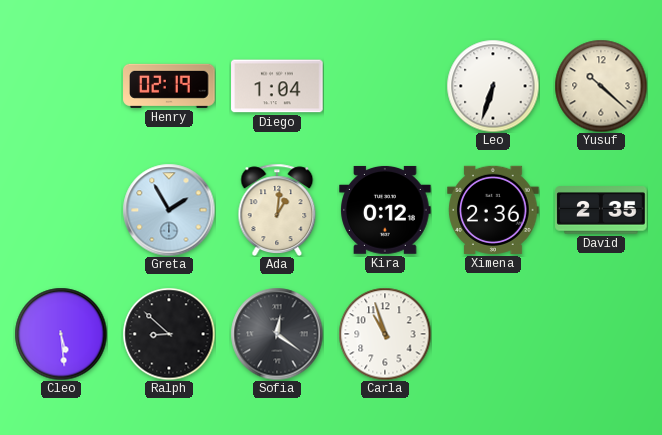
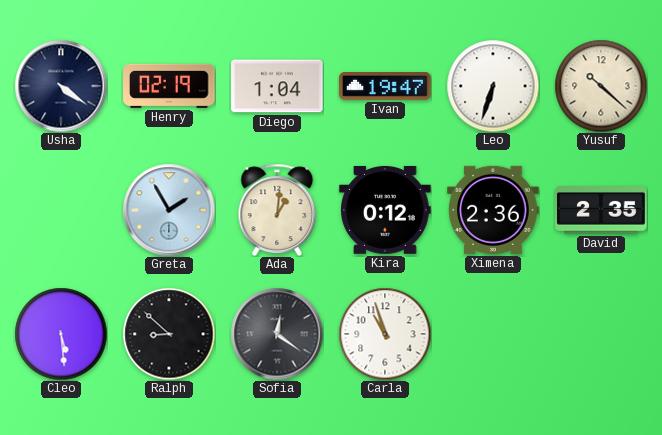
Usha: none -> 4:21 (61, 86)
Ivan: none -> 19:47 (385, 87)
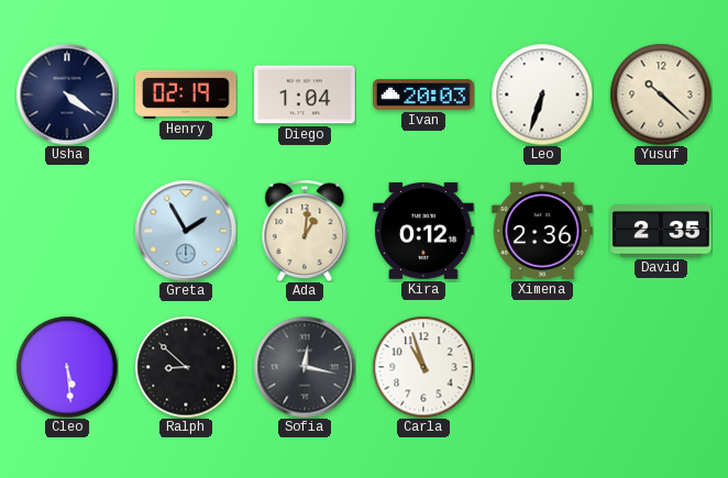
Ivan: 19:47 -> 20:03 (423, 96)
Sofia: 12:21 -> 12:17 (305, 367)
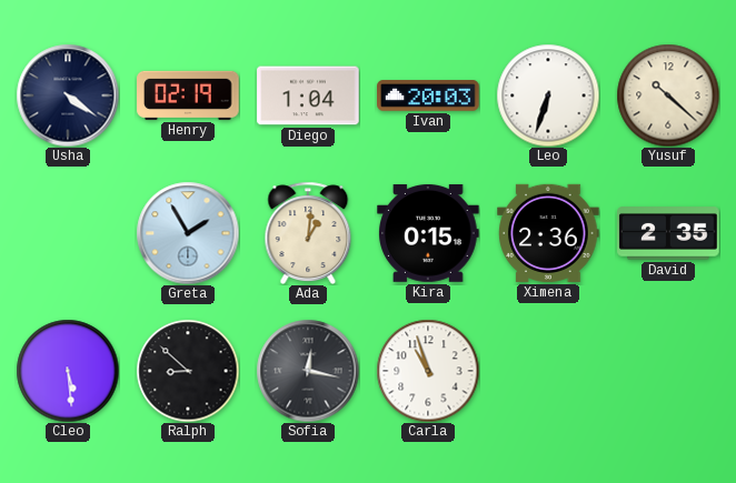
Kira: 0:12 -> 0:15 (428, 233)
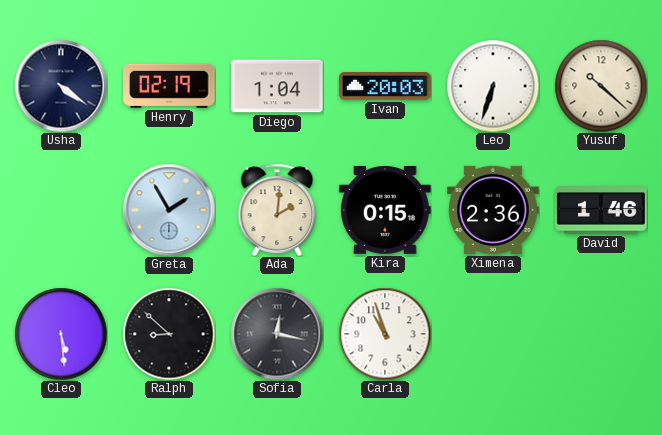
Ada: 1:01 -> 2:01 (277, 209)
David: 2:35 -> 1:46 (601, 210)
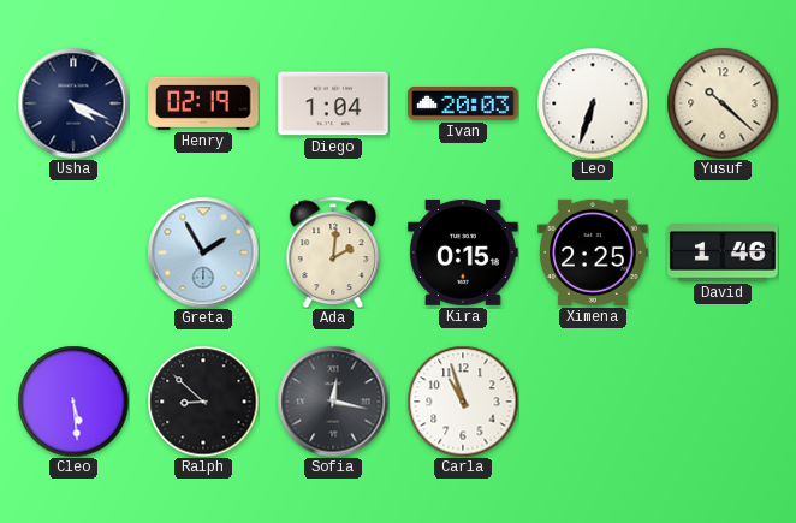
Usha: 4:21 -> 4:19 (73, 103)
Ximena: 2:36 -> 2:25 (593, 252)
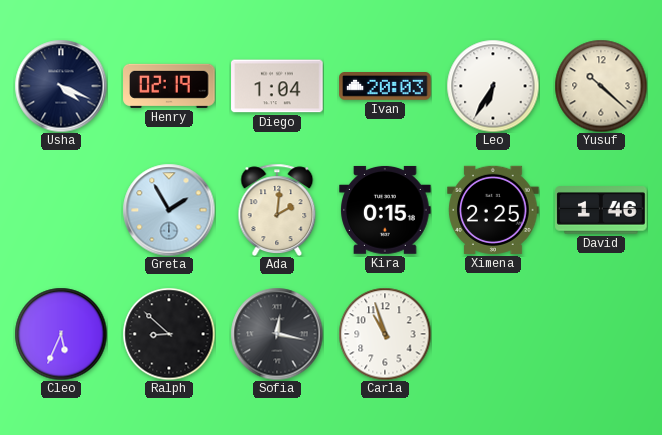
Leo: 6:33 -> 6:35 (493, 86)
Cleo: 5:29 -> 5:34 (61, 334)
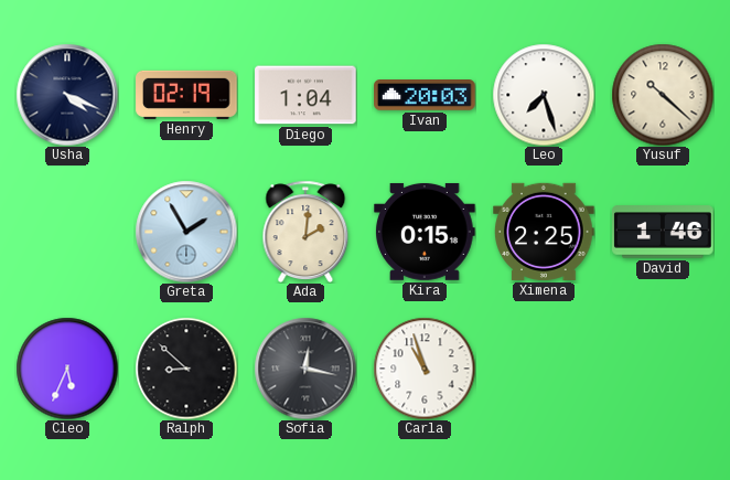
Leo: 6:35 -> 7:27 (544, 95)
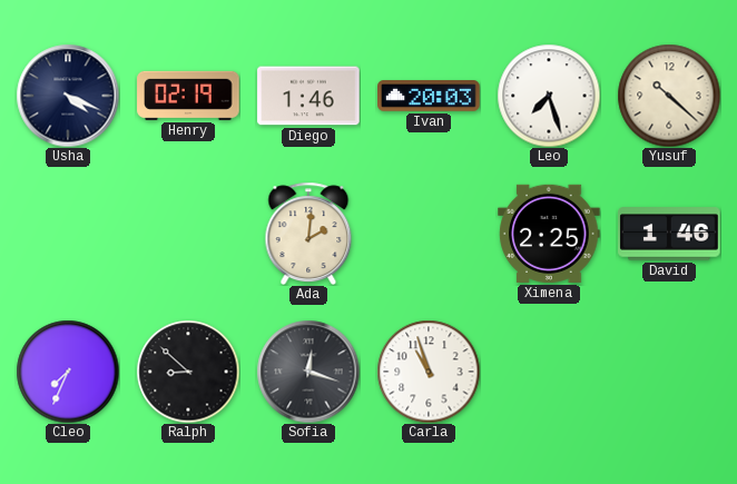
Diego: 1:04 -> 1:46 (308, 96)
Greta: 1:55 -> none (186, 232)
Kira: 0:15 -> none (425, 232)
Cleo: 5:34 -> 7:34 (68, 372)
Sofia: 12:17 -> 12:18 (308, 372)
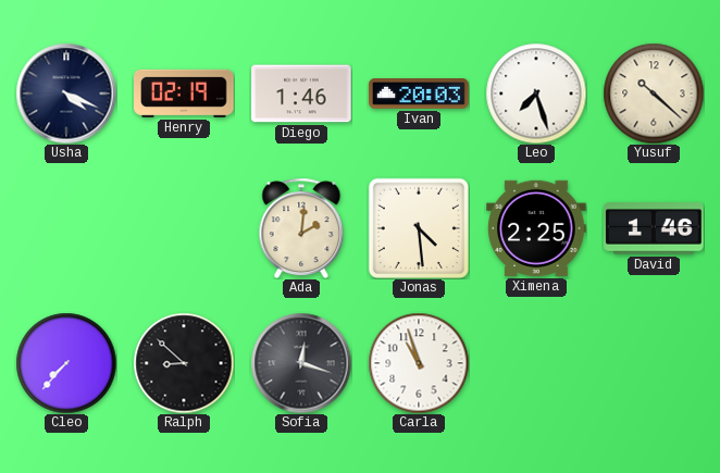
Jonas: none -> 4:29 (419, 228)
Cleo: 7:34 -> 7:37 (66, 363)
